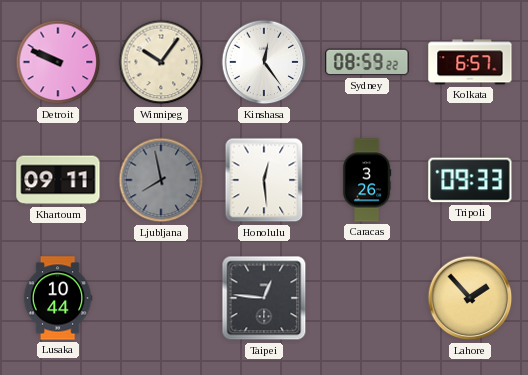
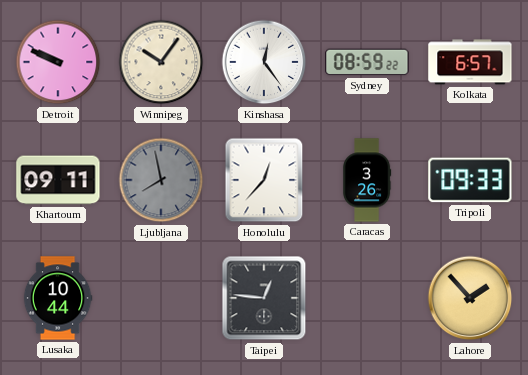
Honolulu: 12:29 -> 12:37 (264, 180)
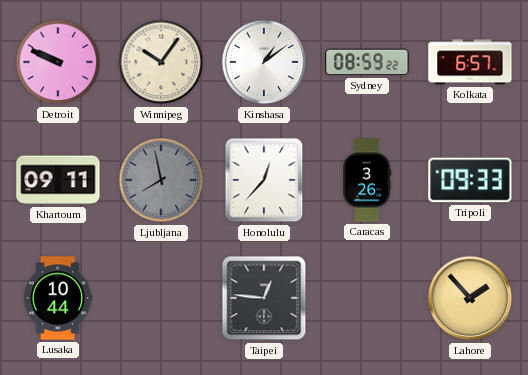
Kinshasa: 12:24 -> 1:09 (264, 62)
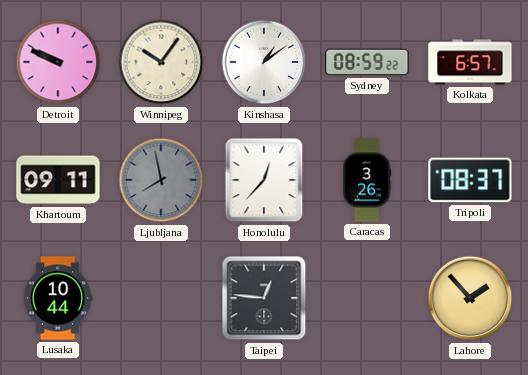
Tripoli: 09:33 -> 08:37 (470, 180)
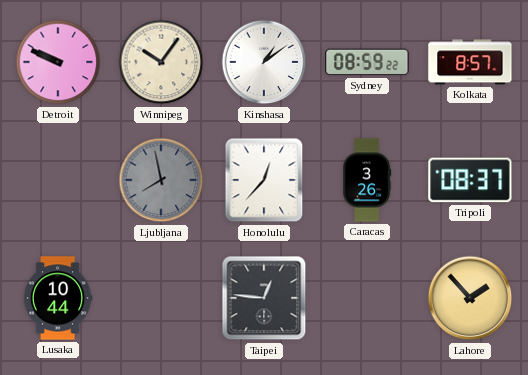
Kolkata: 6:57 -> 8:57 (470, 62)
Khartoum: 09:11 -> none (58, 180)
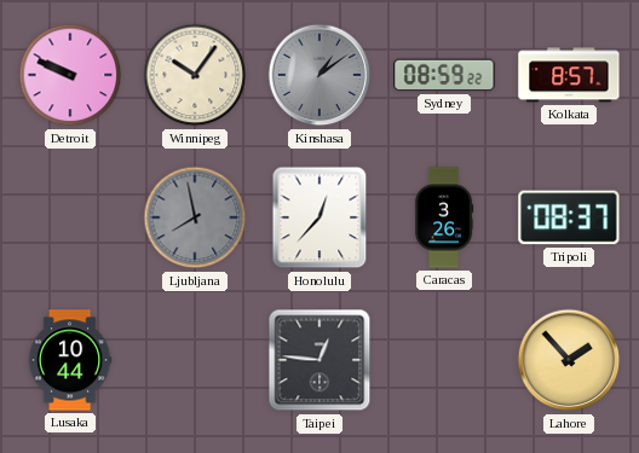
Kinshasa dial: white -> grey (319, 75)
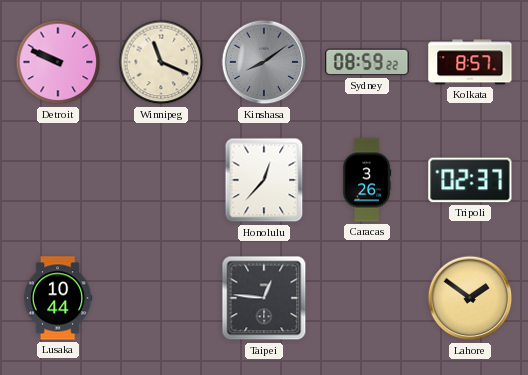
Winnipeg: 10:06 -> 11:19 (161, 62)
Kinshasa: 1:09 -> 8:09 (264, 62)
Ljubljana: 7:58 -> none (195, 217)
Tripoli: 08:37 -> 02:37 (470, 180)
Lahore: 1:53 -> 1:51 (470, 298)
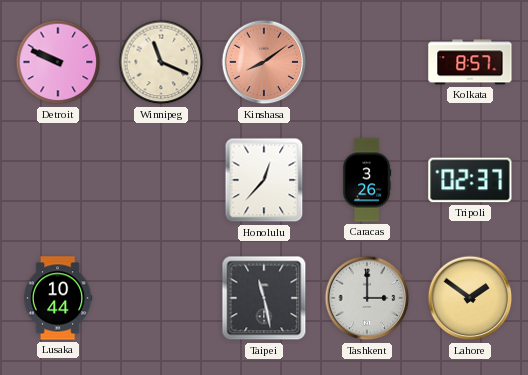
Kinshasa dial: grey -> salmon (264, 62)
Sydney: 08:59 -> none (367, 62)
Taipei: 12:46 -> 11:28 (264, 298)
Tashkent: none -> 3:00 (367, 298)
